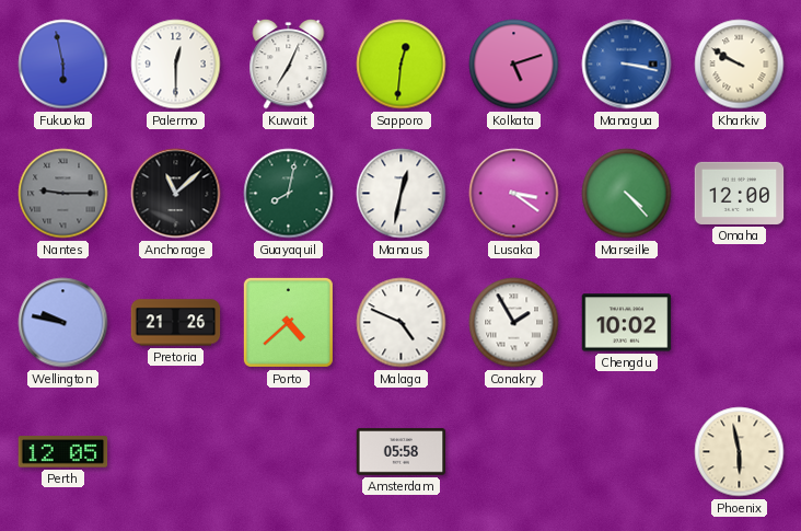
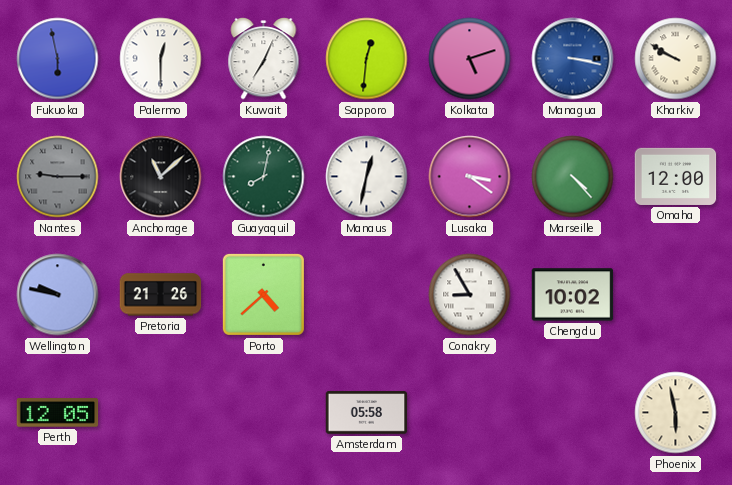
Malaga: 4:49 -> none (402, 323)
Conakry: 1:55 -> 8:55 (470, 295)
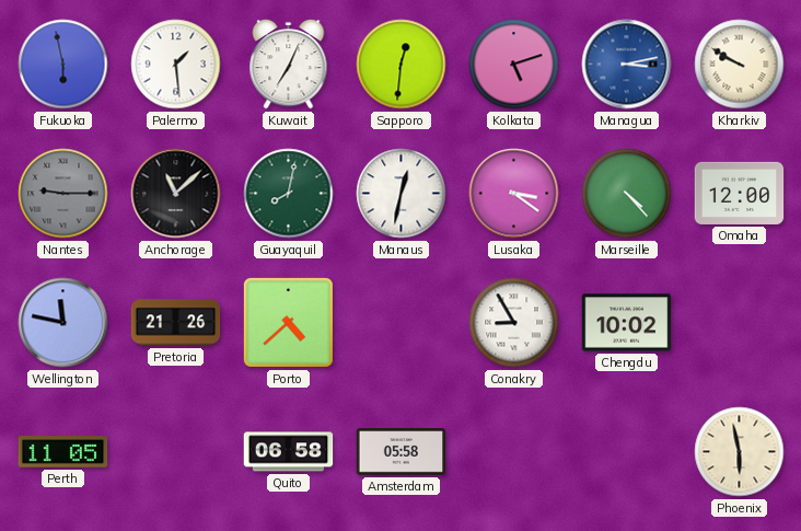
Palermo: 12:30 -> 1:29 (176, 65)
Managua: 3:17 -> 3:13 (627, 65)
Wellington: 9:47 -> 11:47 (63, 323)
Perth: 12:05 -> 11:05 (63, 452)
Quito: none -> 06:58 (289, 452)
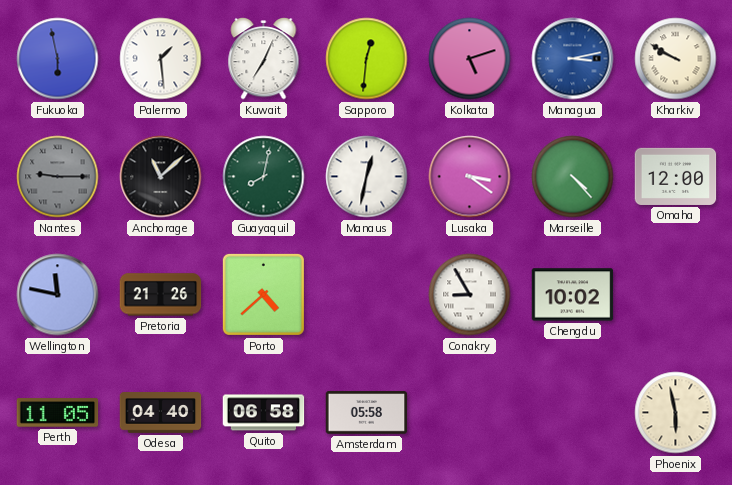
Odesa: none -> 04:40 (161, 413)
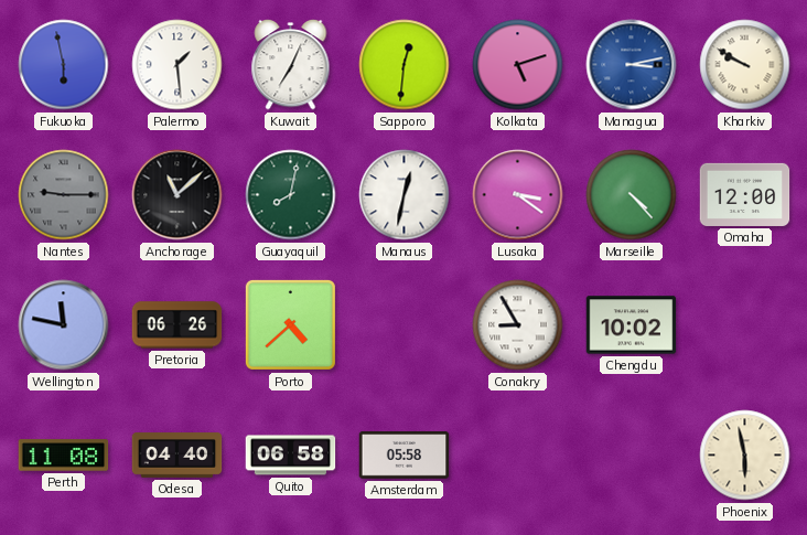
Pretoria: 21:26 -> 06:26 (177, 325)
Perth: 11:05 -> 11:08 (64, 456)
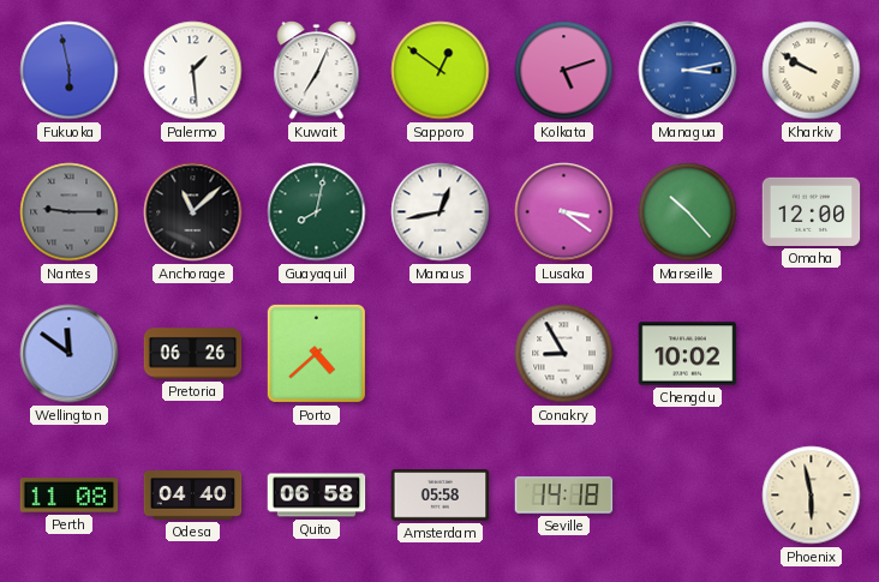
Sapporo: 12:31 -> 12:51 (441, 71)
Manaus: 12:32 -> 12:43 (441, 212)
Marseille: 4:23 -> 10:23 (688, 212)
Wellington: 11:47 -> 11:51 (70, 354)
Seville: none -> 14:18 (564, 496)
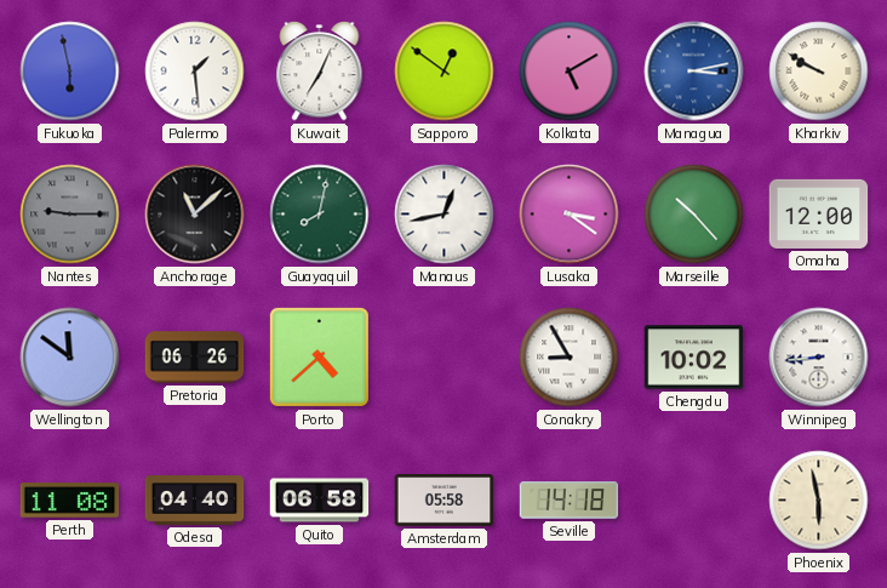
Kolkata: 5:12 -> 5:10 (570, 72)
Winnipeg: none -> 8:44 (819, 358)
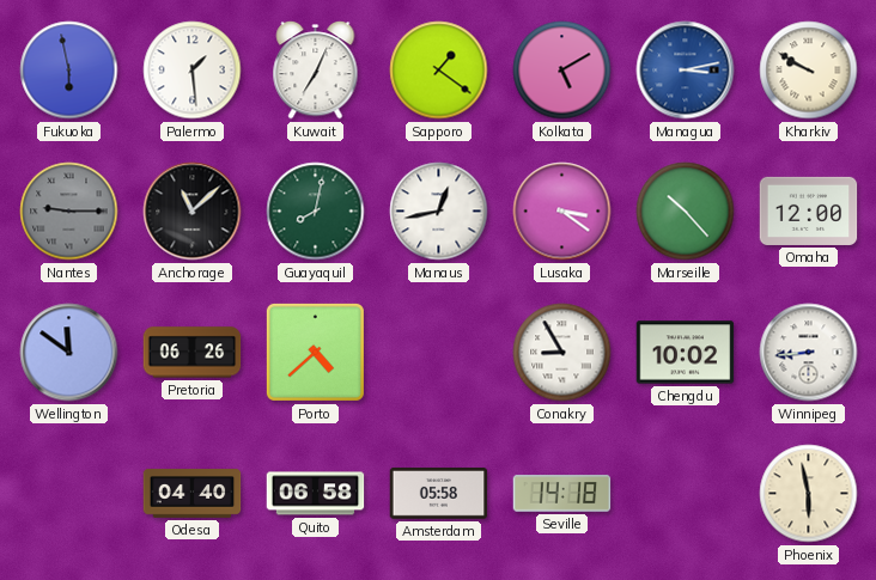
Sapporo: 12:51 -> 1:21 (439, 71)
Perth: 11:08 -> none (70, 501)
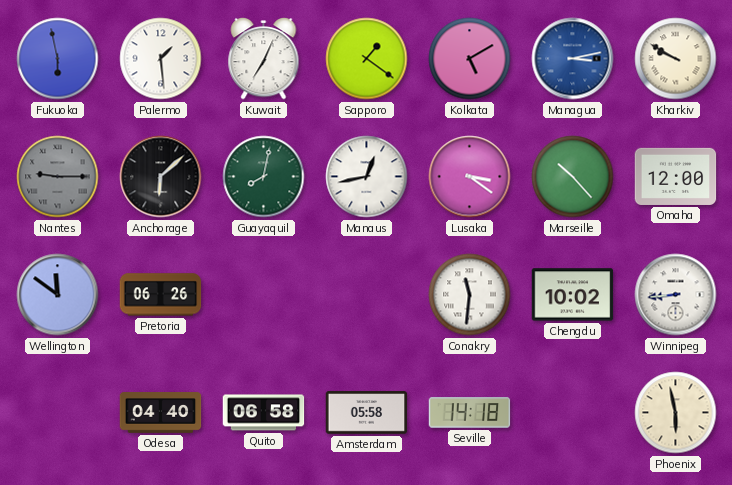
Anchorage: 11:08 -> 6:08 (161, 177)
Porto: 4:38 -> none (315, 352)
Conakry: 8:55 -> 11:31 (470, 295)
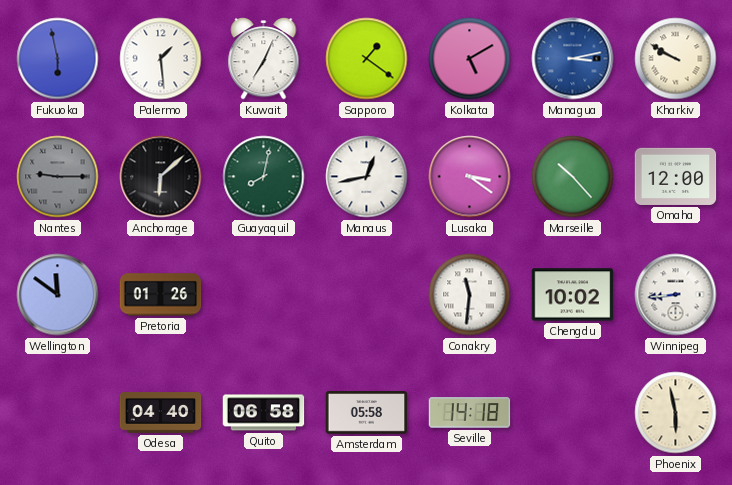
Pretoria: 06:26 -> 01:26 (161, 295)
